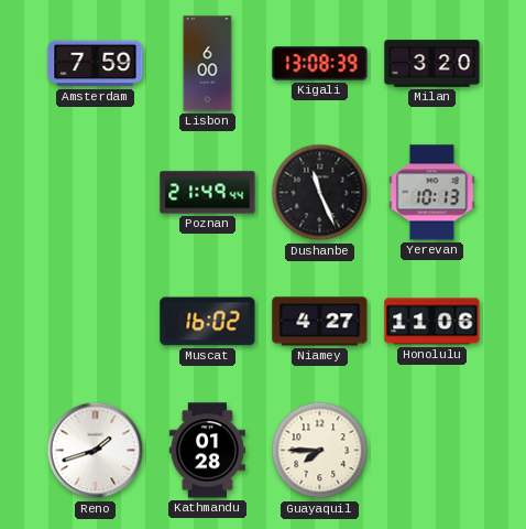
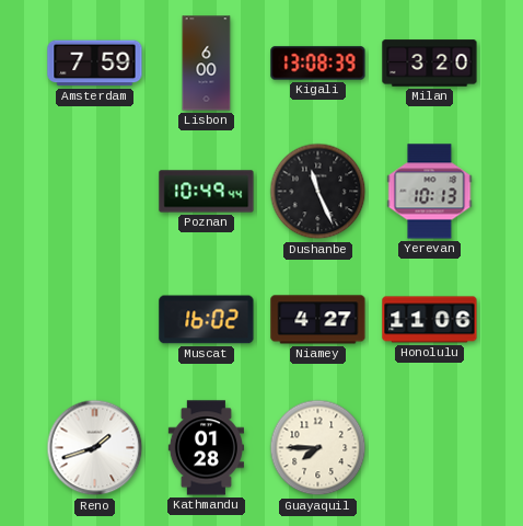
Poznan: 21:49 -> 10:49 (207, 192)
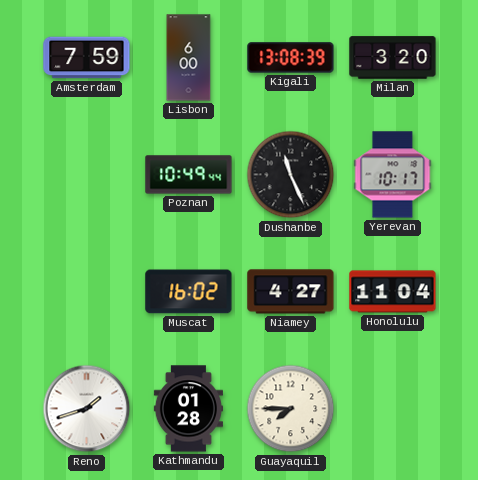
Yerevan: 10:13 -> 10:17 (393, 175)
Honolulu: 11:06 -> 11:04 (393, 292)
